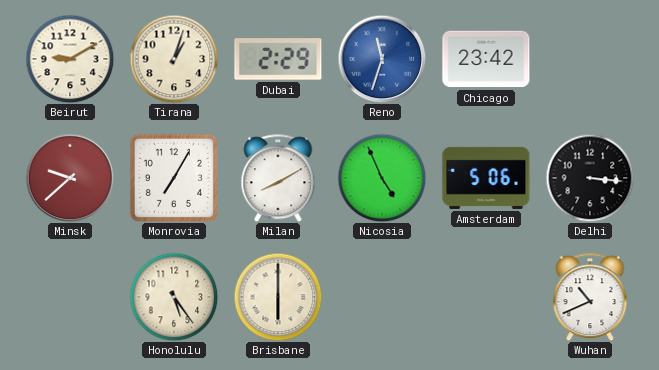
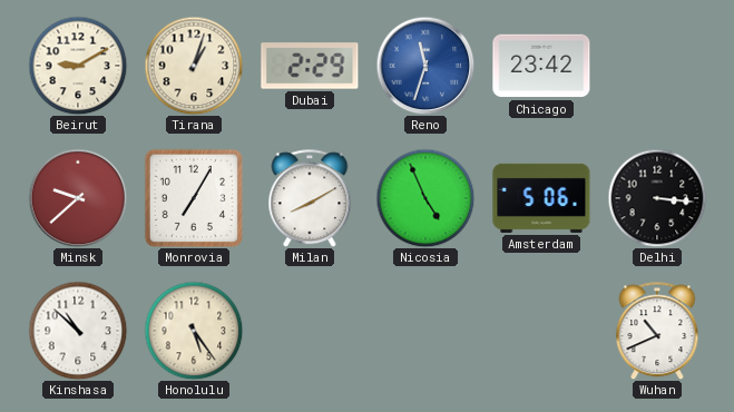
Kinshasa: none -> 10:52 (78, 331)
Brisbane: 6:00 -> none (278, 297)
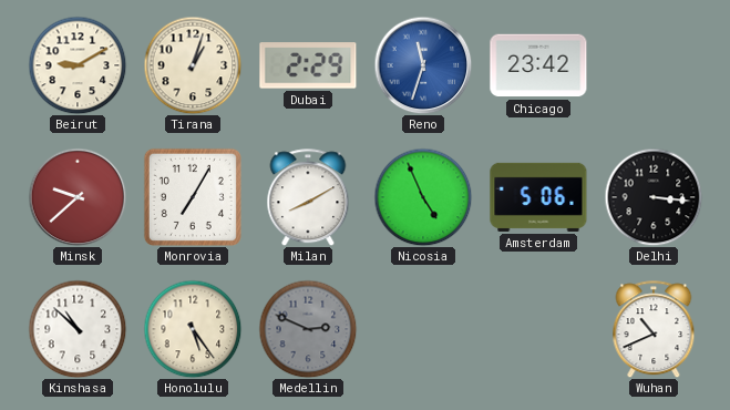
Medellin: none -> 2:49 (308, 329)
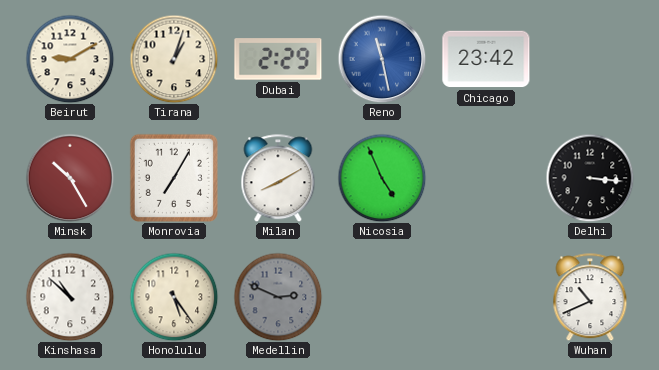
Reno: 11:33 -> 11:28 (382, 59)
Minsk: 9:38 -> 10:25 (70, 178)
Amsterdam: 5:06 -> none (538, 197)
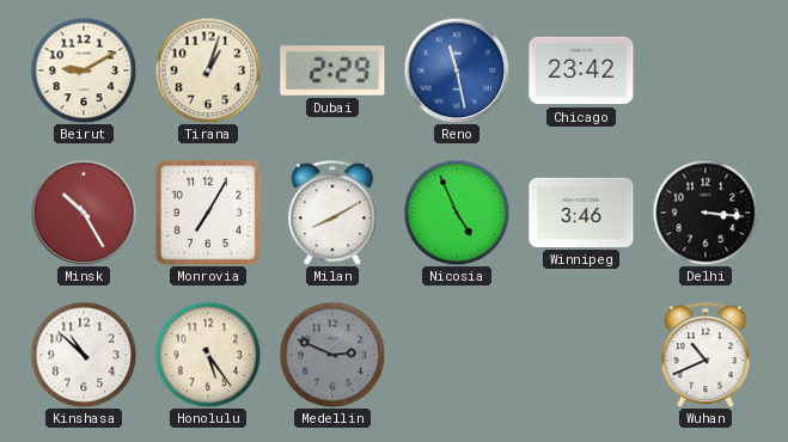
Winnipeg: none -> 3:46 (581, 213)
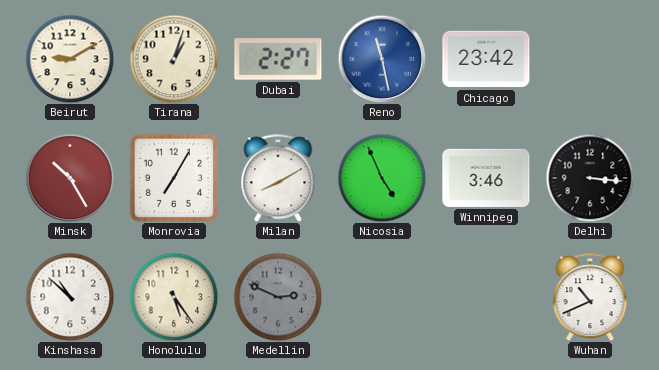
Dubai: 2:29 -> 2:27 (278, 59)
